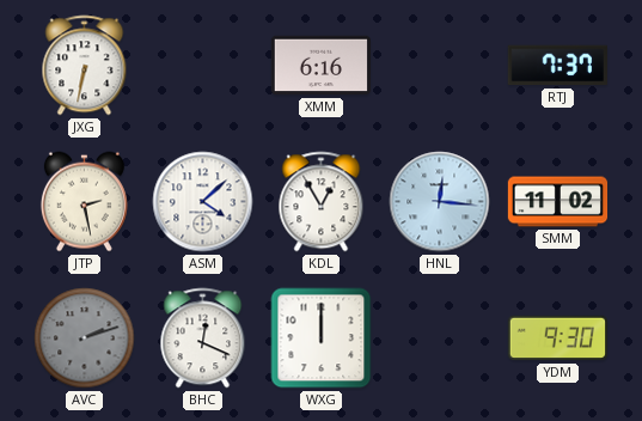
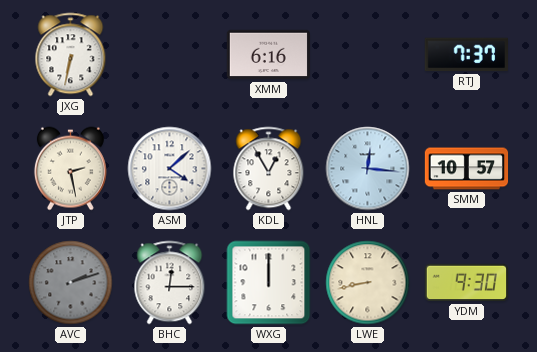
SMM: 11:02 -> 10:57 (467, 169)
BHC: 12:19 -> 12:15 (170, 283)
LWE: none -> 8:43 (368, 283)
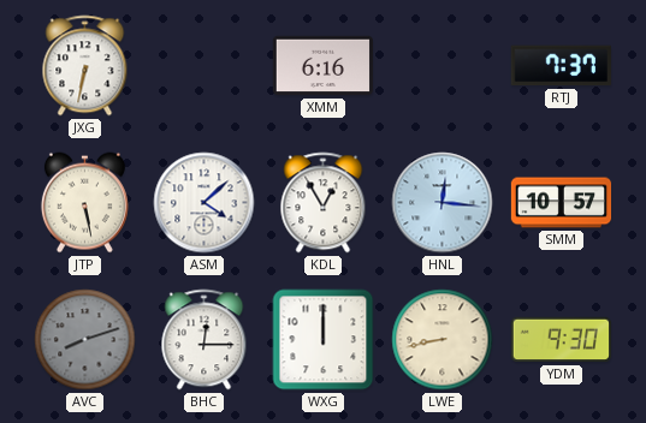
JTP: 2:28 -> 5:28 (84, 203)
AVC: 2:12 -> 8:12 (85, 340)
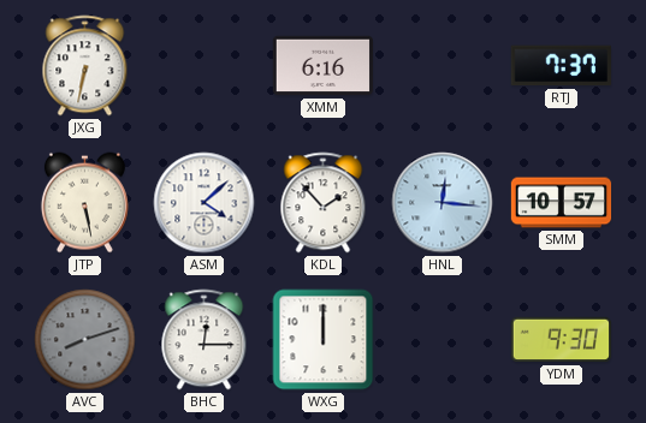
KDL: 12:55 -> 1:53 (324, 203)
LWE: 8:43 -> none (443, 340)
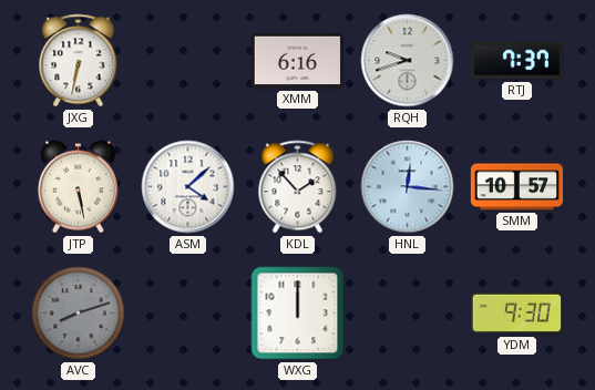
RQH: none -> 9:42 (408, 61)
BHC: 12:15 -> none (205, 340)
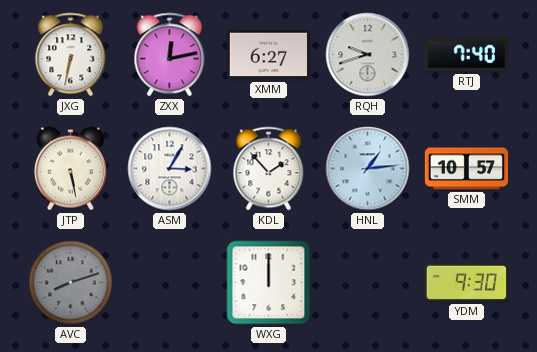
ZXX: none -> 12:13 (170, 55)
XMM: 6:16 -> 6:27 (268, 55)
RTJ: 7:37 -> 7:40 (466, 55)
ASM: 4:08 -> 3:05 (170, 169)
HNL: 12:16 -> 1:14 (368, 169)
